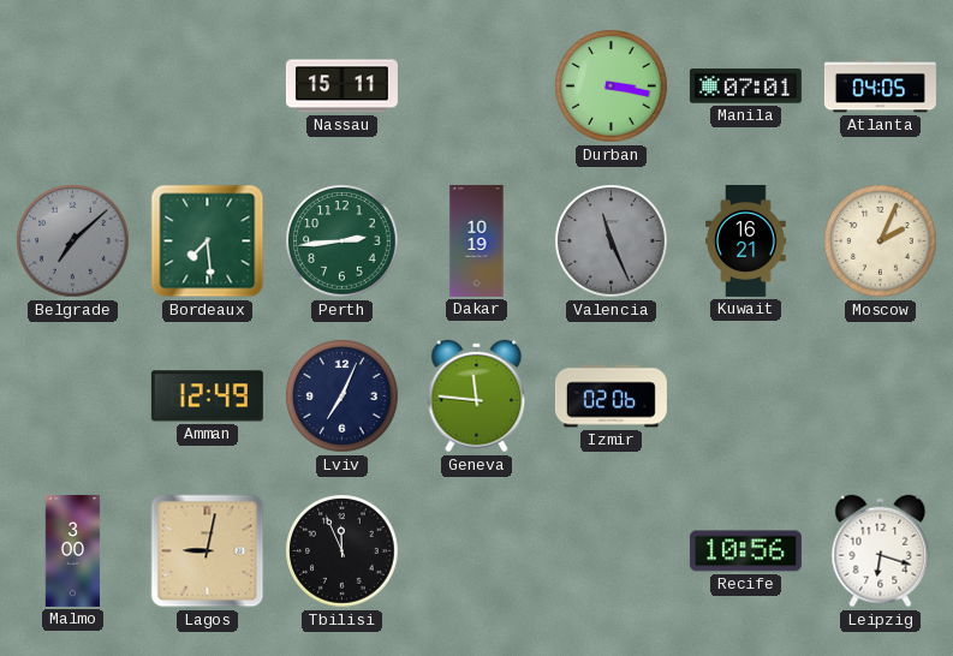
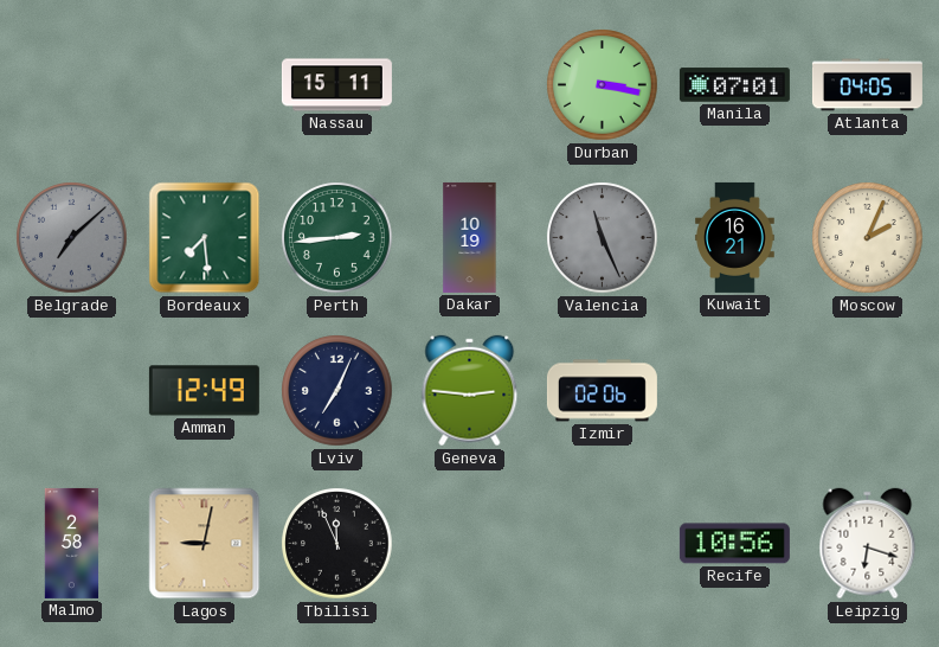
Geneva: 11:46 -> 2:46 (470, 391)
Malmo: 3:00 -> 2:58 (72, 543)
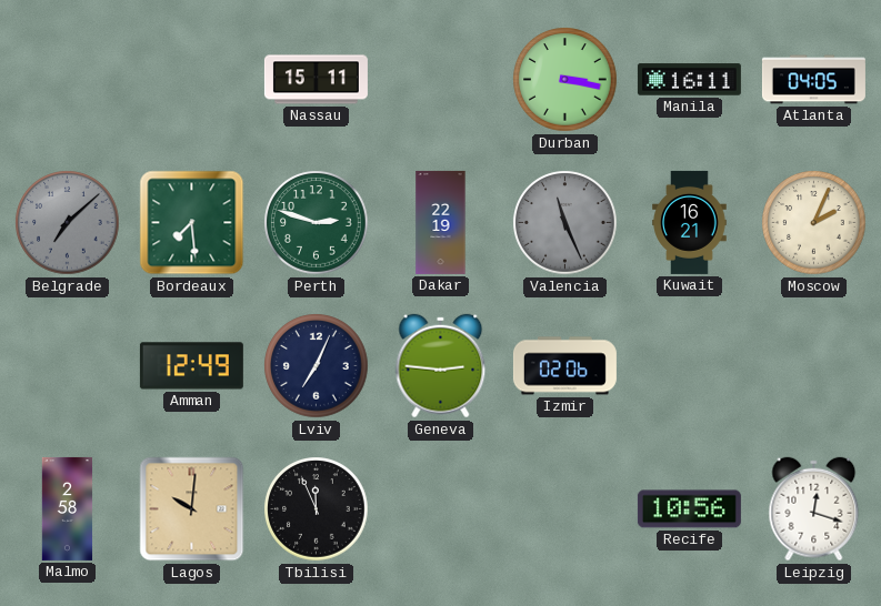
Manila: 07:01 -> 16:11 (689, 80)
Perth: 2:44 -> 2:48 (317, 223)
Dakar: 10:19 -> 22:19 (441, 222)
Lagos: 9:02 -> 10:01 (192, 509)
Leipzig: 6:18 -> 12:18 (814, 509)
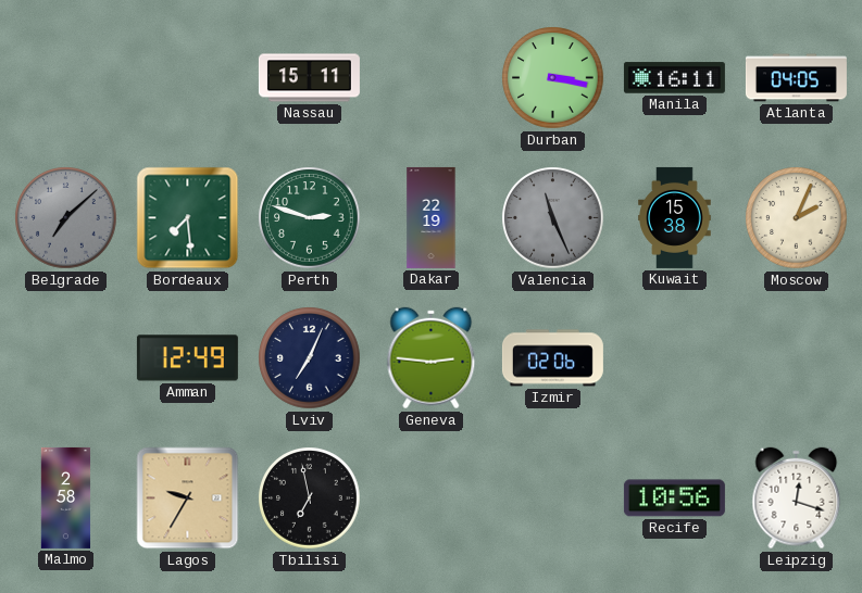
Kuwait: 16:21 -> 15:38 (675, 217)
Lagos: 10:01 -> 9:35 (188, 499)
Tbilisi: 11:56 -> 6:58 (310, 499)
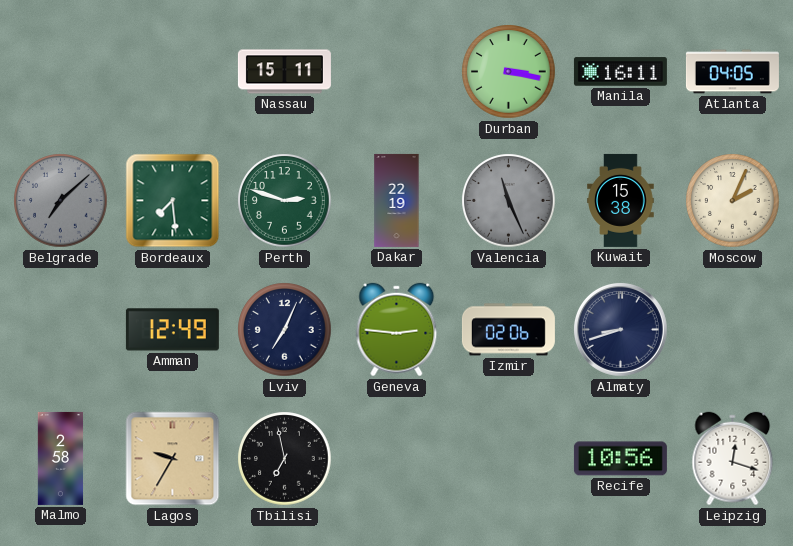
Almaty: none -> 8:42 (621, 330)
